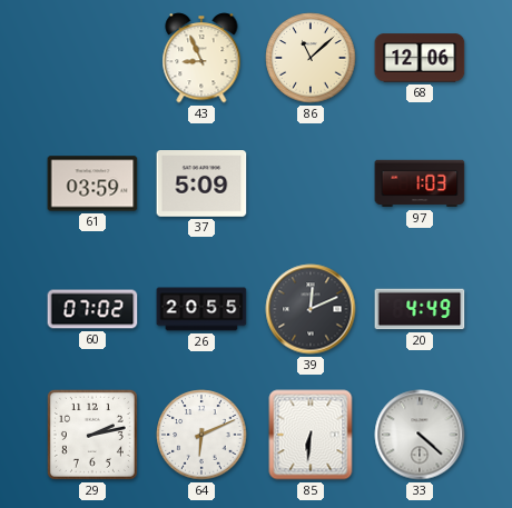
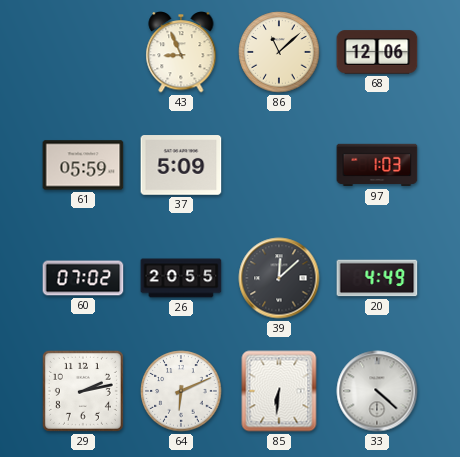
61: 03:59 -> 05:59 (83, 165)
39: 12:11 -> 12:08 (279, 278)
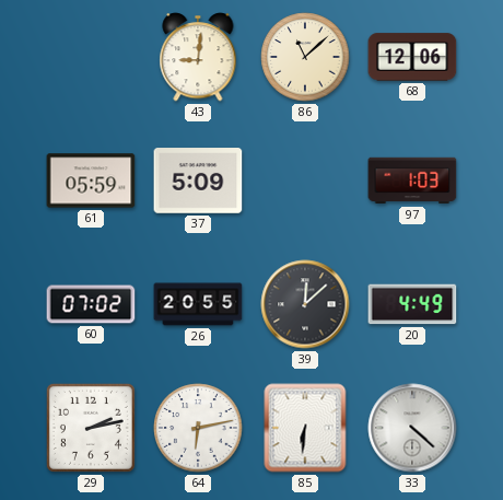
43: 8:56 -> 9:01 (198, 57)
64: 6:11 -> 6:13 (198, 428)
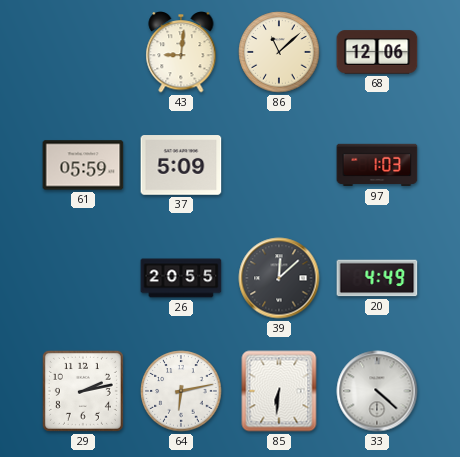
60: 07:02 -> none (91, 304)
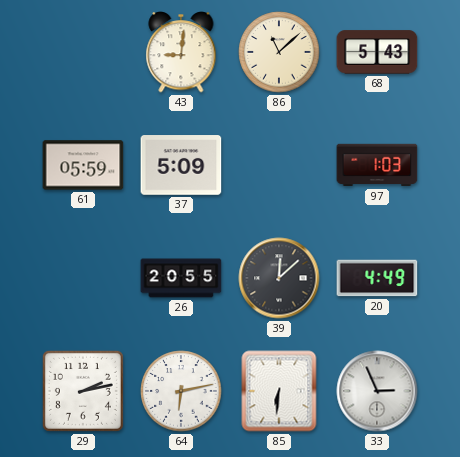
68: 12:06 -> 5:43 (377, 52)
33: 4:22 -> 2:56 (377, 391)
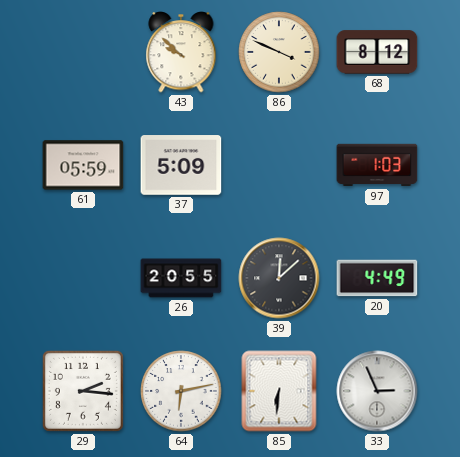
43: 9:01 -> 9:52 (181, 52)
86: 11:08 -> 3:49 (279, 52)
68: 5:43 -> 8:12 (377, 52)
29: 2:13 -> 2:16 (83, 391)
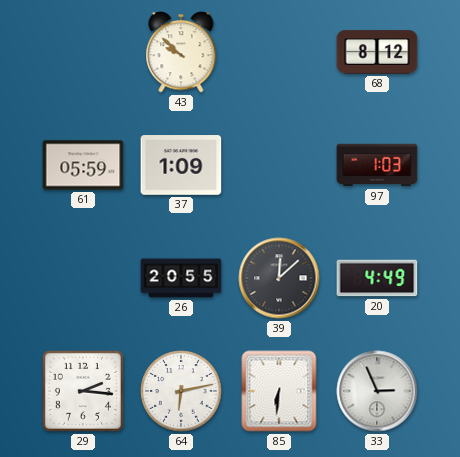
86: 3:49 -> none (279, 52)
37: 5:09 -> 1:09 (181, 165)
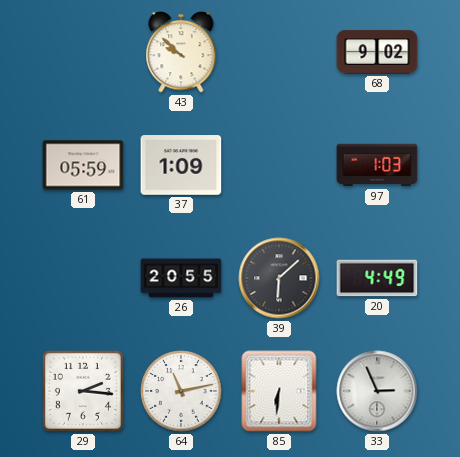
68: 8:12 -> 9:02 (377, 52)
39: 12:08 -> 6:08 (279, 278)
64: 6:13 -> 11:13 (181, 391)
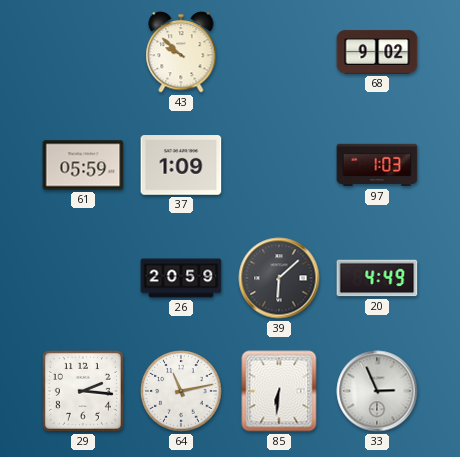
26: 20:55 -> 20:59 (181, 278)
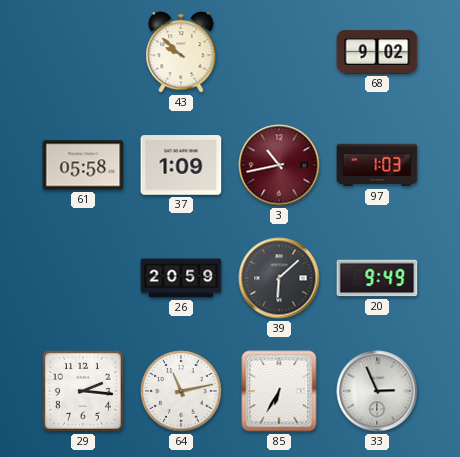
61: 05:59 -> 05:58 (83, 165)
3: none -> 10:43 (279, 165)
20: 4:49 -> 9:49 (377, 278)
85: 6:31 -> 6:35 (279, 391)
